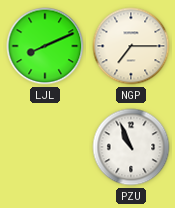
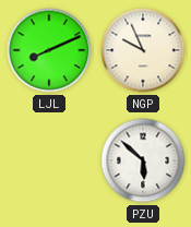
NGP: 7:15 -> 9:56 (143, 50)
PZU: 10:56 -> 5:52 (143, 160)
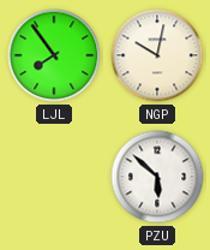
LJL: 8:11 -> 7:54 (54, 55)
NGP: 9:56 -> 10:02 (157, 55)
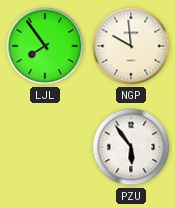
NGP: 10:02 -> 9:59 (131, 46)
PZU: 5:52 -> 5:54 (131, 147)
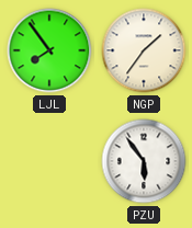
NGP: 9:59 -> 1:36 (144, 50)
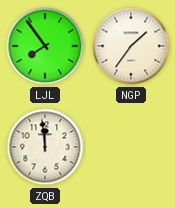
ZQB: none -> 11:59 (45, 147)
PZU: 5:54 -> none (144, 161)
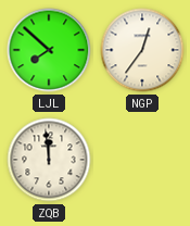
LJL: 7:54 -> 7:52 (49, 50)
NGP: 1:36 -> 12:36 (142, 50)
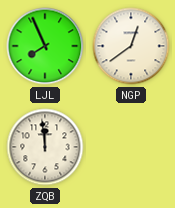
LJL: 7:52 -> 7:56 (45, 46)
NGP: 12:36 -> 12:39 (131, 46)
